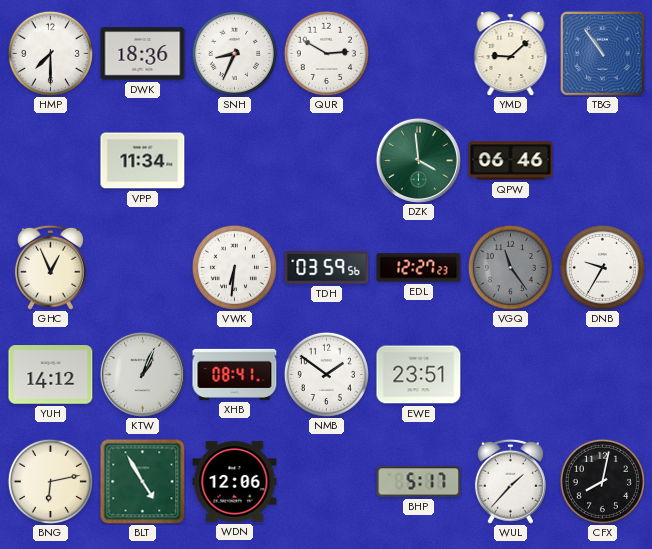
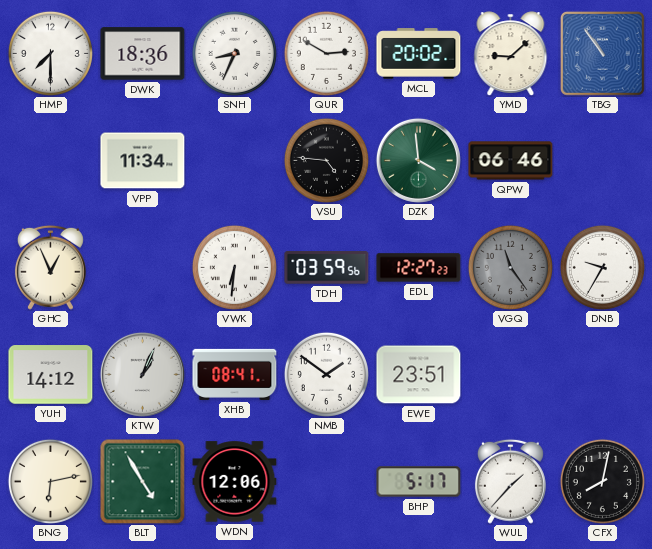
MCL: none -> 20:02 (419, 54)
VSU: none -> 4:46 (326, 160)
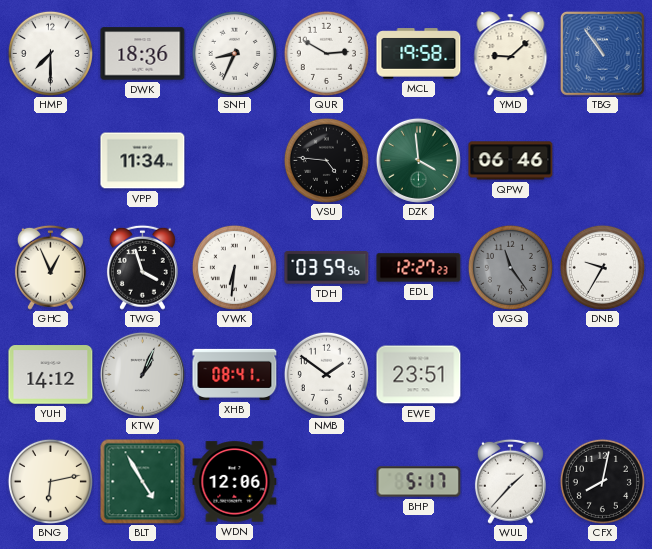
MCL: 20:02 -> 19:58 (419, 54)
TWG: none -> 3:57 (142, 267)
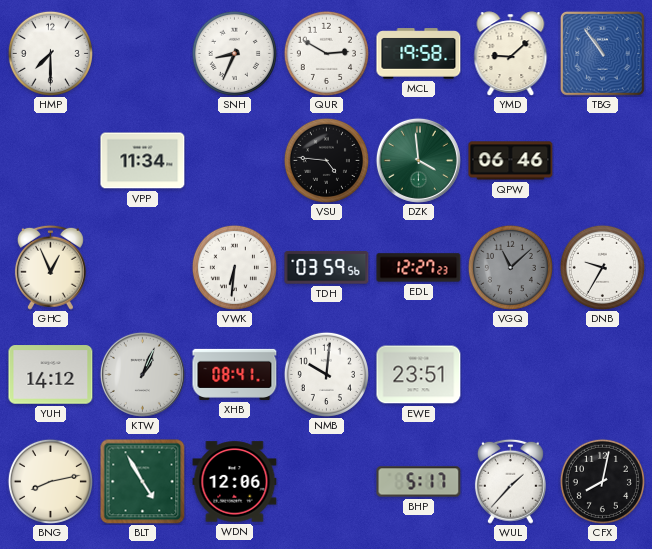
DWK: 18:36 -> none (143, 54)
TWG: 3:57 -> none (142, 267)
VGQ: 11:24 -> 11:08 (510, 267)
NMB: 1:51 -> 10:01 (326, 374)
BNG: 6:13 -> 8:13 (50, 481)
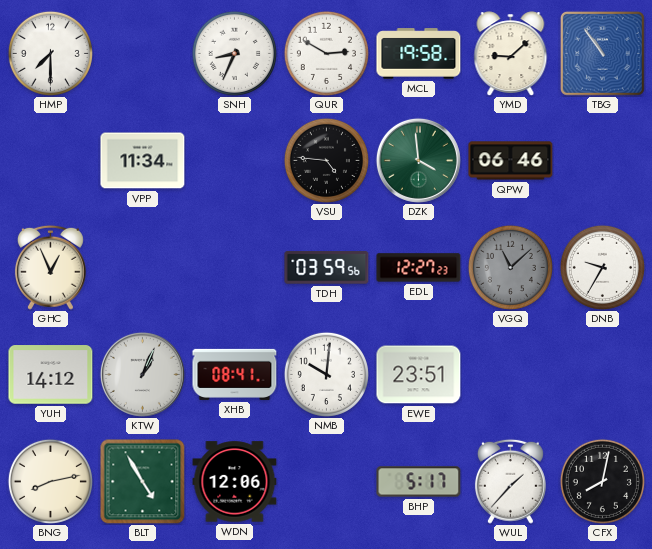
VWK: 6:31 -> none (234, 267)
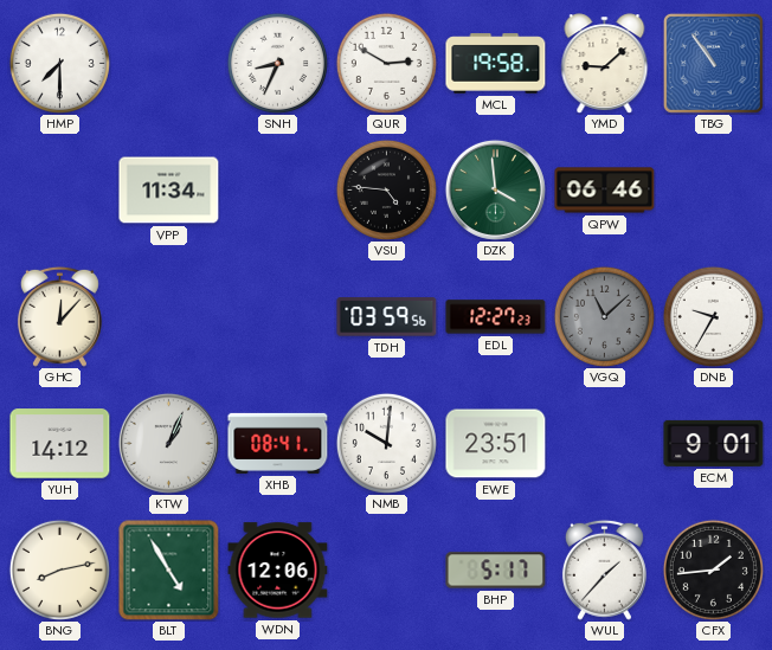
GHC: 12:56 -> 12:07 (59, 316)
ECM: none -> 9:01 (714, 443)
CFX: 8:02 -> 1:44 (713, 569)
